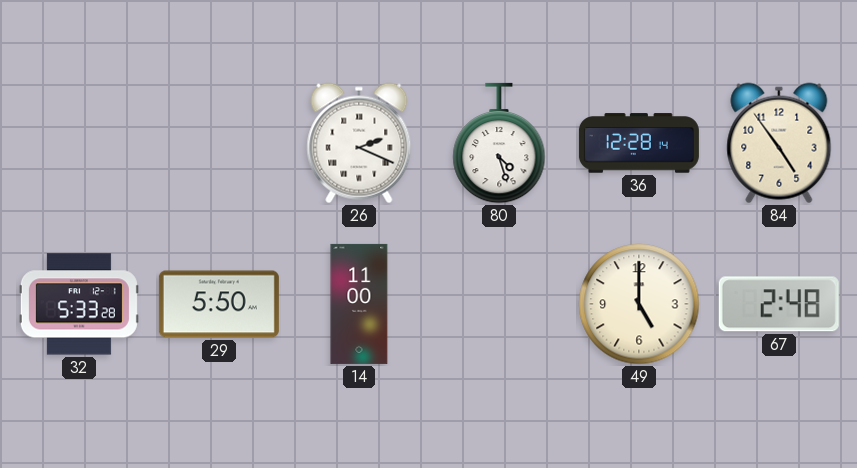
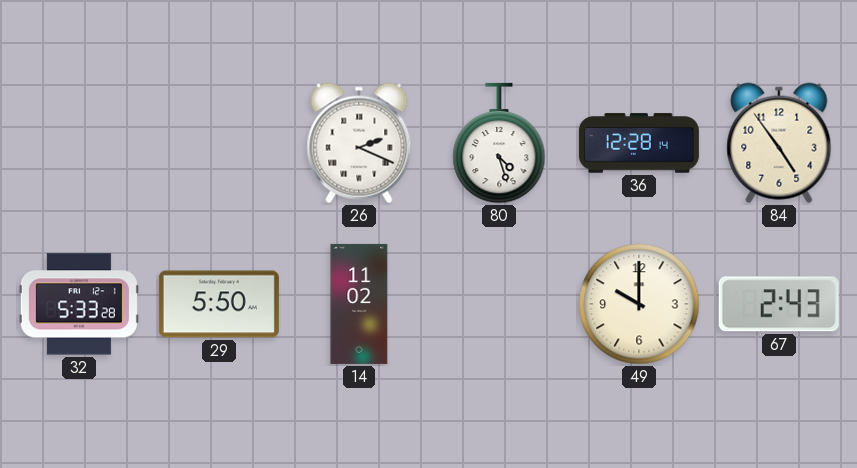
14: 11:00 -> 11:02 (359, 304)
49: 5:00 -> 10:00 (639, 304)
67: 2:48 -> 2:43 (779, 304)
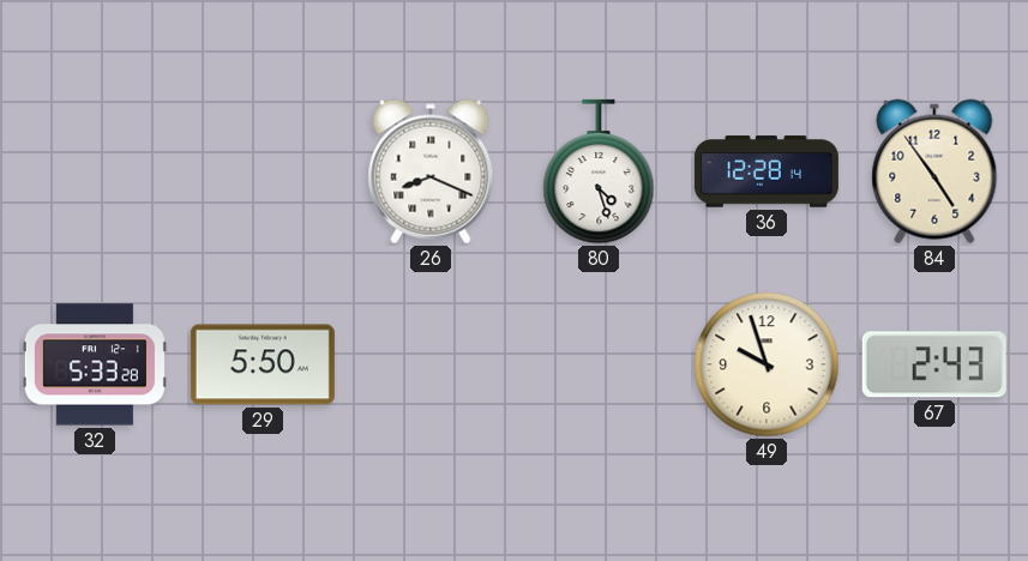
26: 2:19 -> 8:19 (431, 171)
14: 11:02 -> none (359, 304)
49: 10:00 -> 9:57 (767, 364)
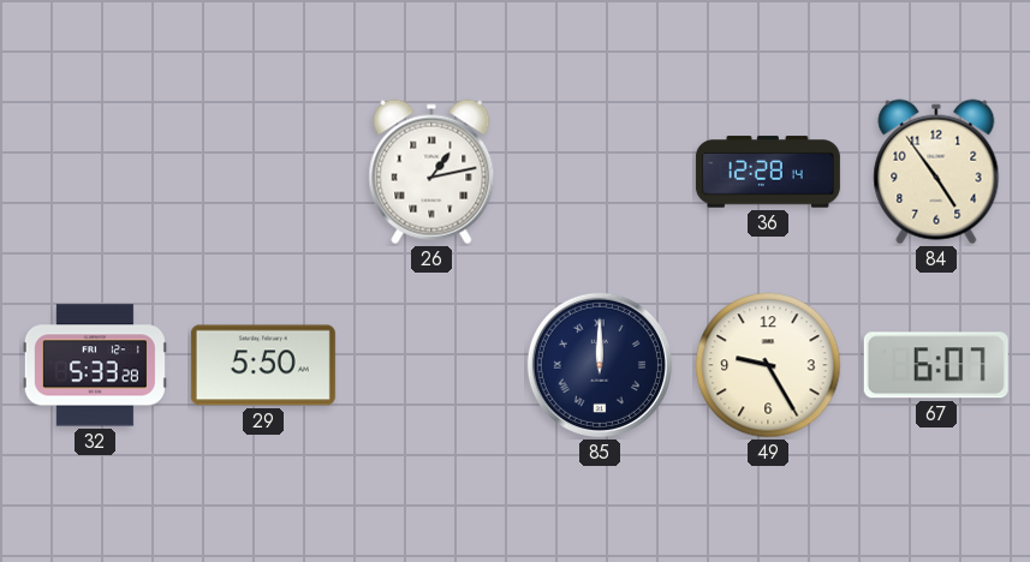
26: 8:19 -> 1:13 (431, 172)
80: 4:27 -> none (599, 171)
85: none -> 12:00 (600, 365)
49: 9:57 -> 9:25 (768, 365)
67: 2:43 -> 6:07 (936, 365)
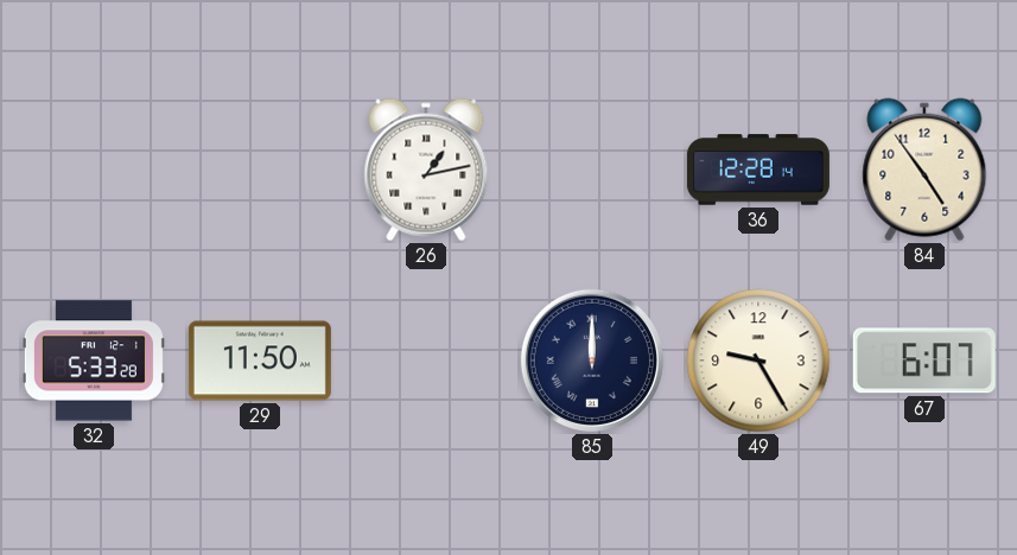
29: 5:50 -> 11:50 (260, 361)
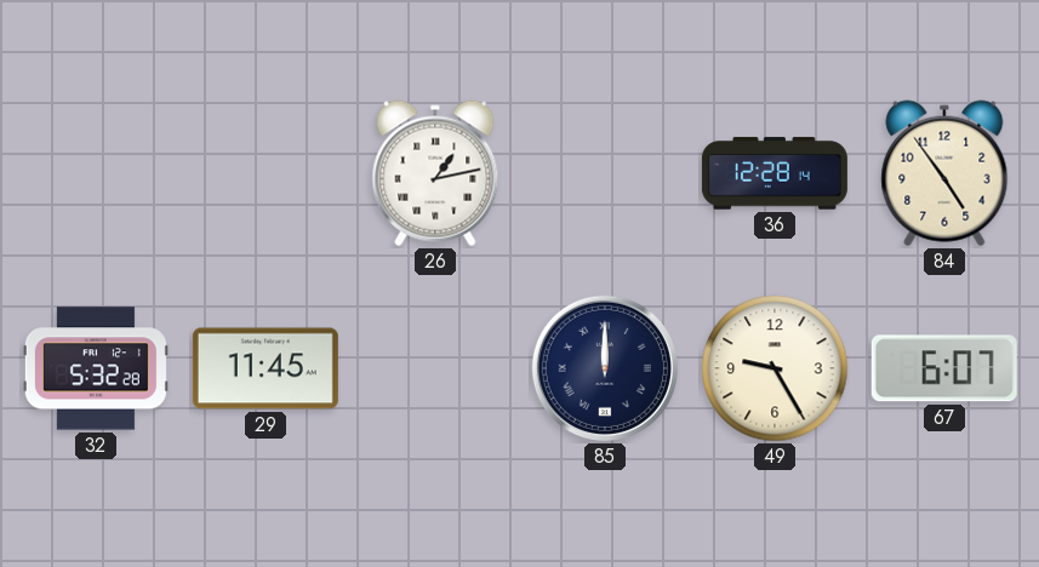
32: 5:33 -> 5:32 (96, 368)
29: 11:50 -> 11:45 (266, 368)
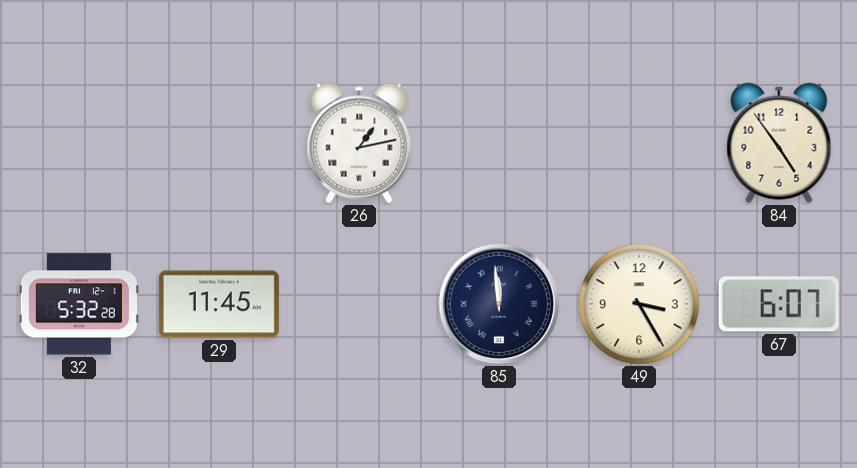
36: 12:28 -> none (775, 173)
85: 12:00 -> 11:59 (499, 304)
49: 9:25 -> 3:25 (639, 304)
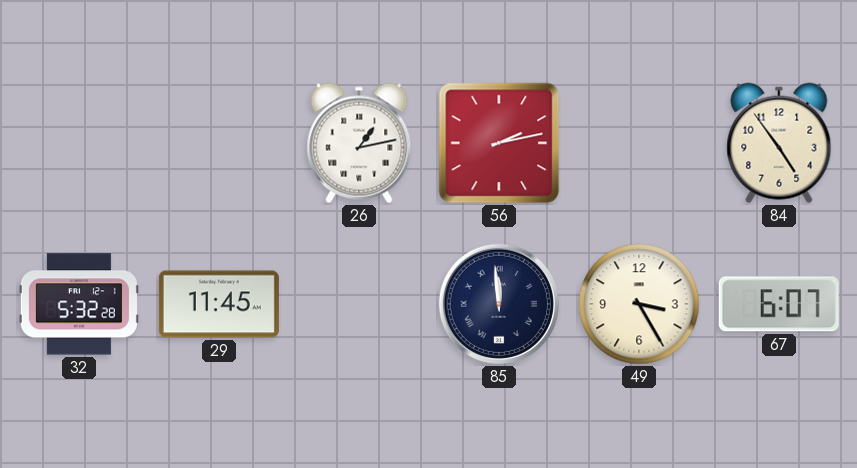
56: none -> 2:13 (499, 143)
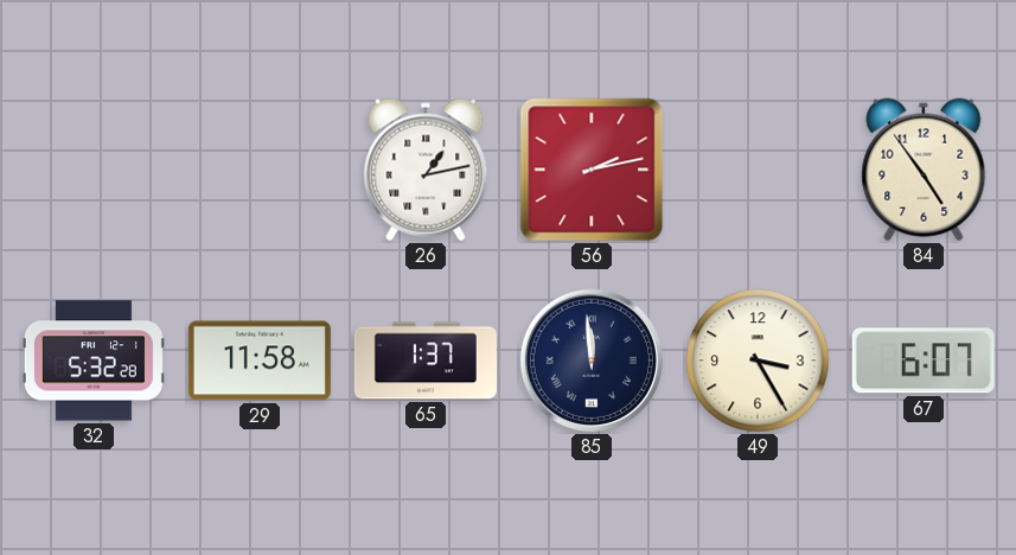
29: 11:45 -> 11:58 (260, 361)
65: none -> 1:37 (426, 361)
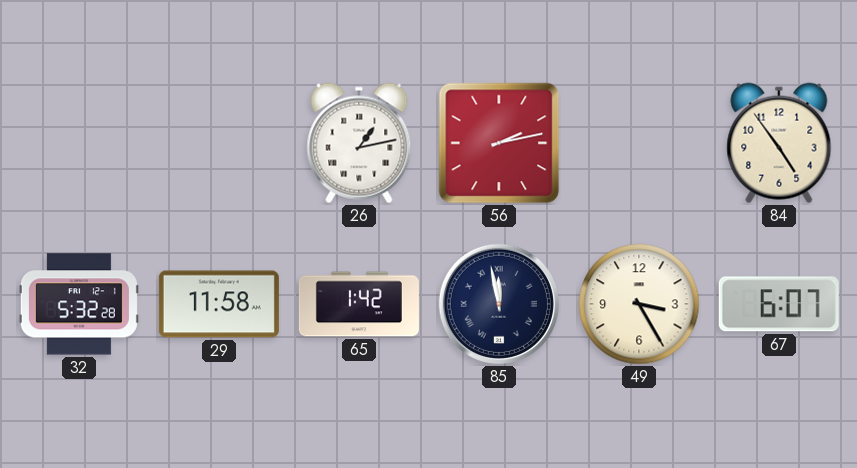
65: 1:37 -> 1:42 (359, 304)
85: 11:59 -> 11:58 (499, 304)
